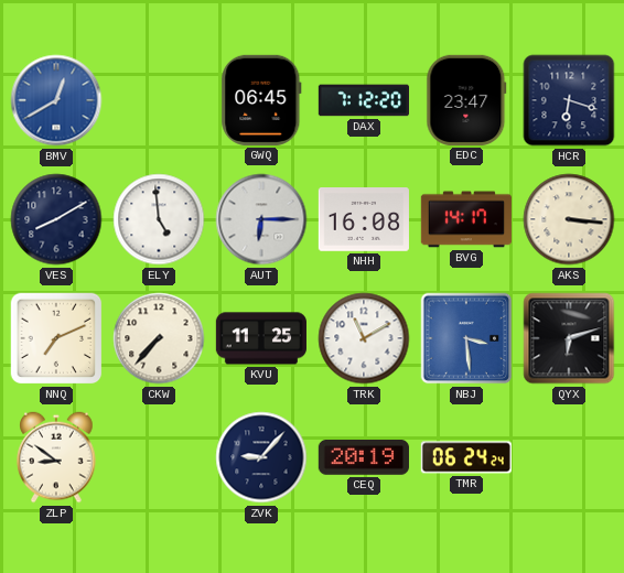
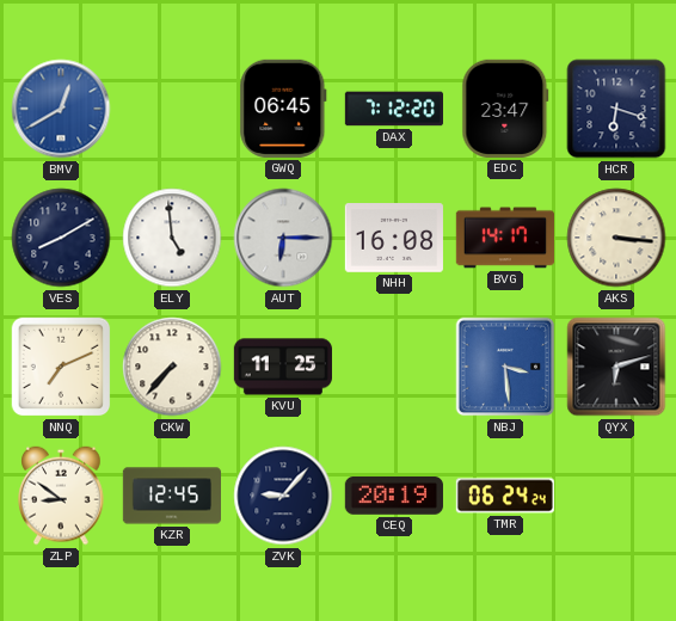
TRK: 11:10 -> none (364, 338)
KZR: none -> 12:45 (171, 496)
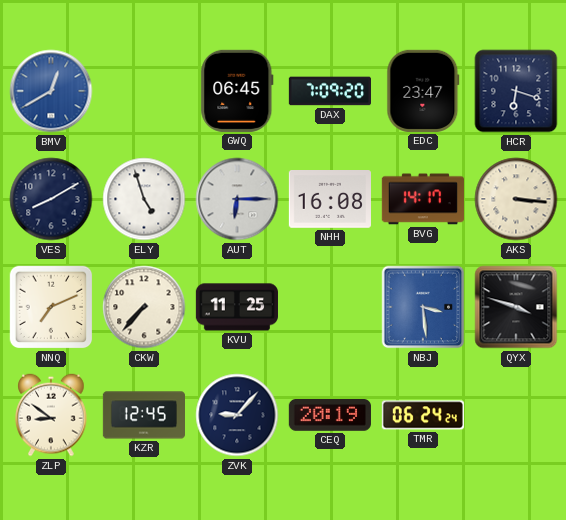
DAX: 7:12 -> 7:09 (329, 91)
ELY: 4:59 -> 4:57 (144, 199)
QYX: 6:12 -> 3:48 (516, 307)
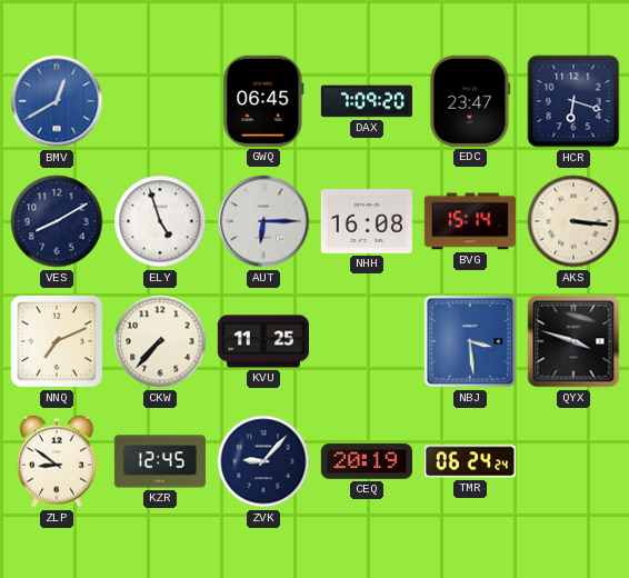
BVG: 14:17 -> 15:14 (470, 221)
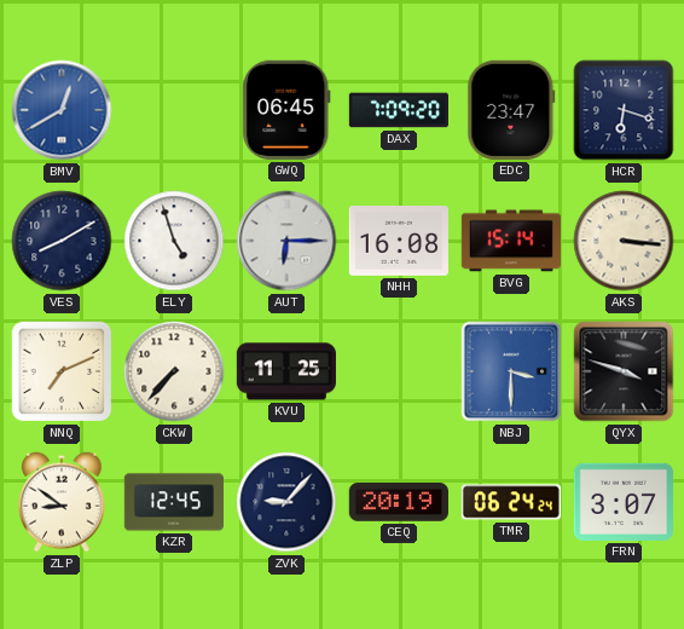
NBJ: 3:29 -> 3:30 (511, 371)
FRN: none -> 3:07 (624, 502)
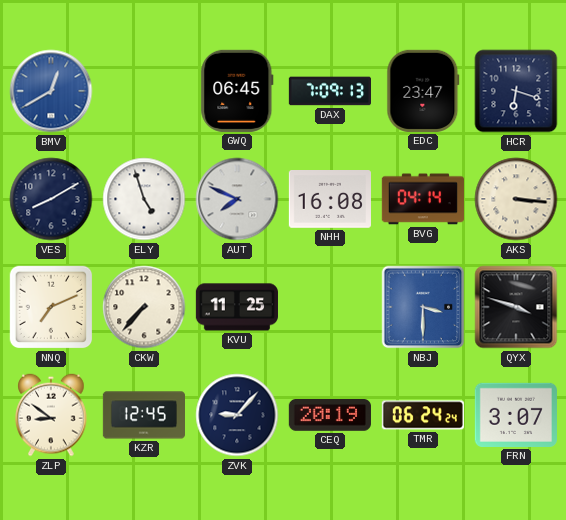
DAX: 7:09:20 -> 7:09:13 (329, 91)
AUT: 6:15 -> 7:49 (237, 199)
BVG: 15:14 -> 04:14 (423, 199)
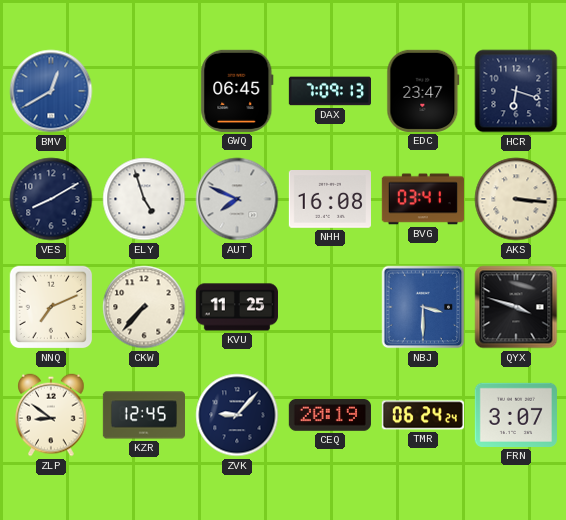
BVG: 04:14 -> 03:41 (423, 199)
